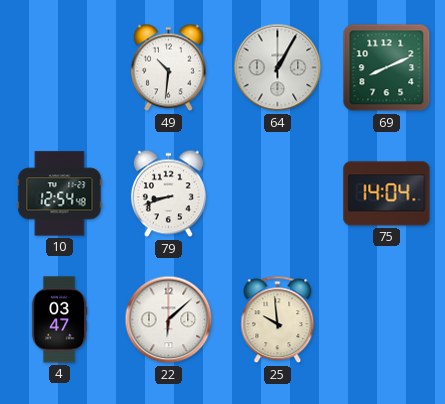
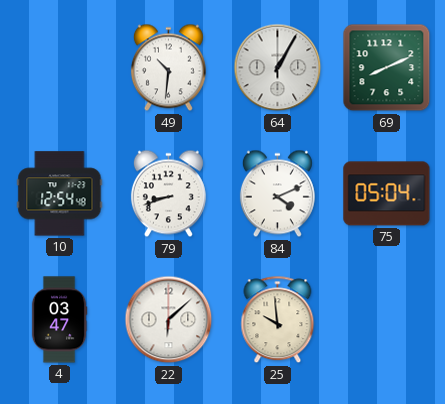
84: none -> 4:11 (277, 194)
75: 14:04 -> 05:04 (387, 194)
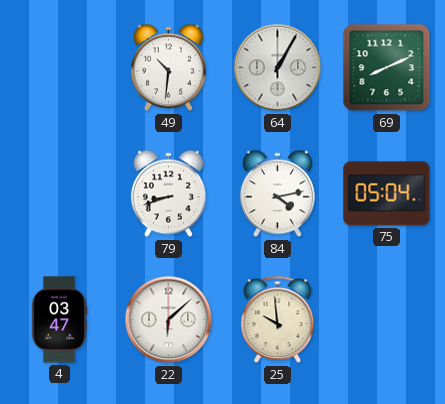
10: 12:54 -> none (60, 194)
84: 4:11 -> 4:13 (277, 194)
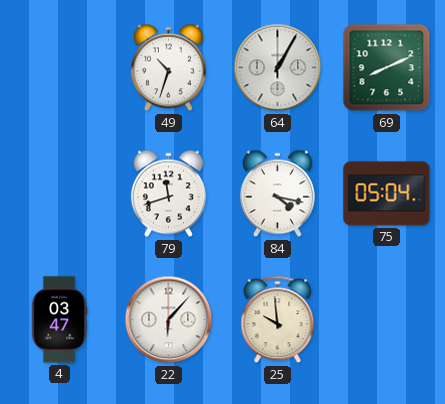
49: 10:31 -> 10:33 (168, 68)
79: 8:42 -> 11:42 (168, 194)
84: 4:13 -> 4:17 (277, 194)
22: 6:08 -> 6:07 (169, 320)
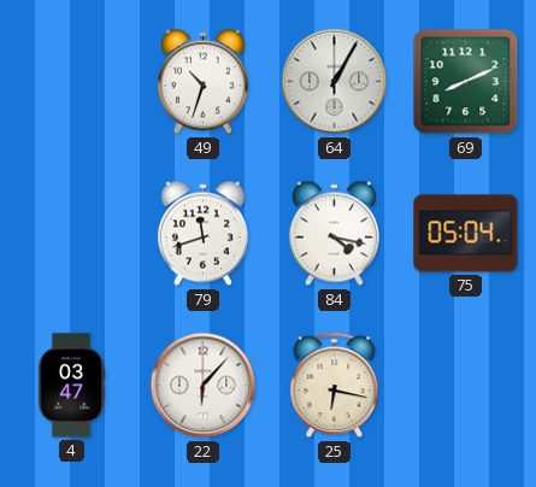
25: 9:59 -> 6:17 (335, 386)
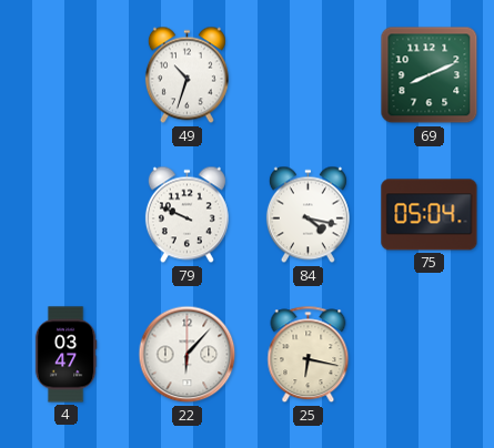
64: 1:05 -> none (335, 82)
79: 11:42 -> 9:49 (186, 215)
